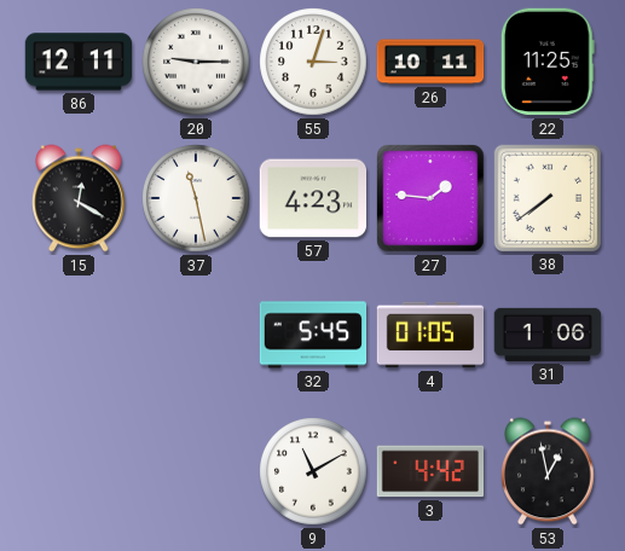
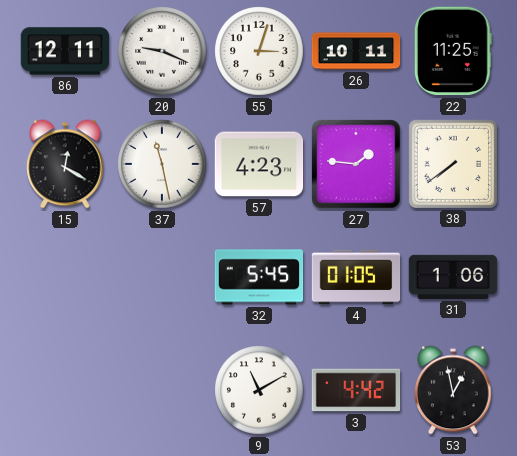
20: 9:15 -> 9:19 (162, 51)
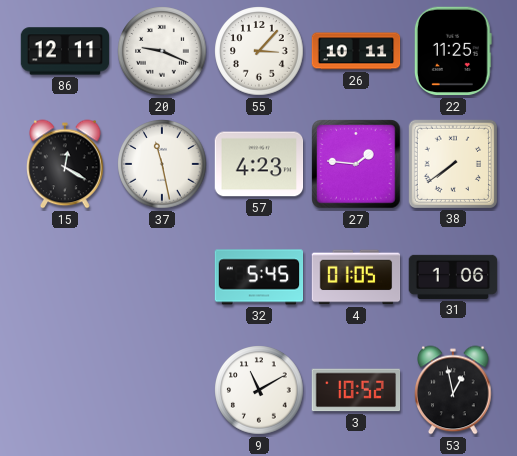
55: 3:03 -> 3:07 (259, 51)
3: 4:42 -> 10:52 (356, 390)
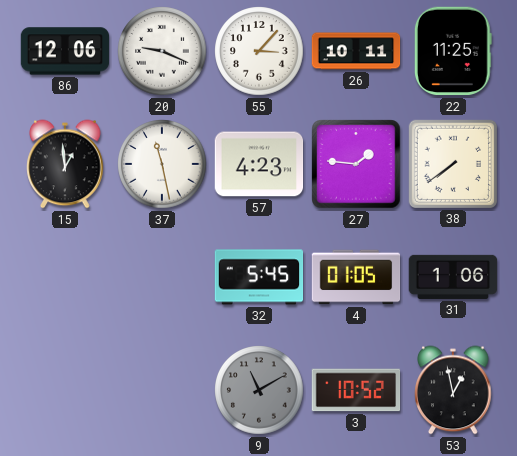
86: 12:11 -> 12:06 (65, 51)
15: 12:20 -> 12:59 (65, 164)
9 dial: white -> grey (259, 390)
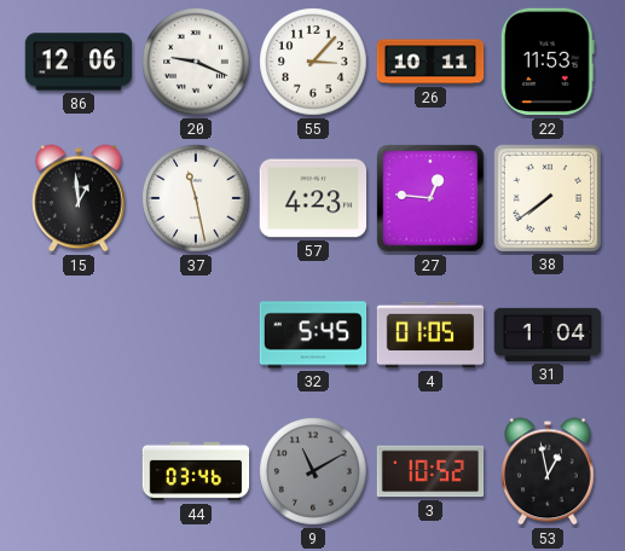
22: 11:25 -> 11:53 (548, 62)
27: 1:46 -> 12:46 (430, 198)
31: 1:06 -> 1:04 (548, 335)
44: none -> 03:46 (196, 471)
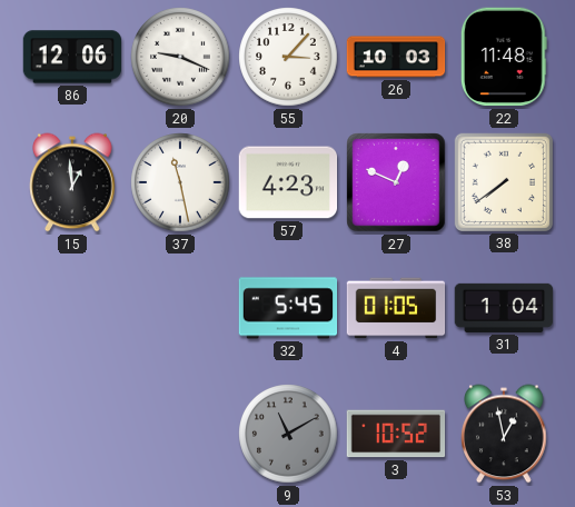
26: 10:11 -> 10:03 (396, 57)
22: 11:53 -> 11:48 (504, 57)
27: 12:46 -> 12:49 (396, 182)
44: 03:46 -> none (196, 471)
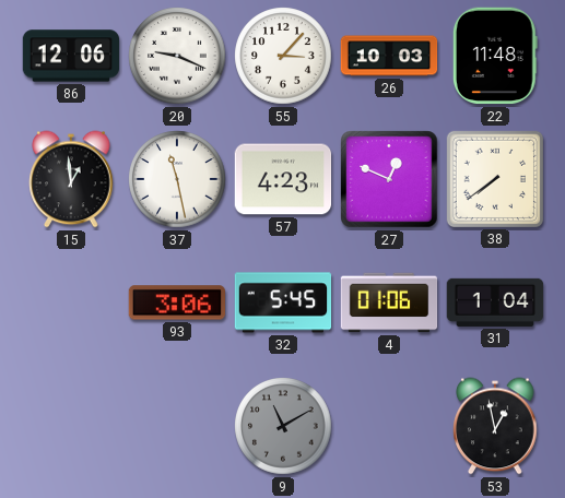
93: none -> 3:06 (176, 303)
4: 01:05 -> 01:06 (389, 303)
3: 10:52 -> none (396, 434)
